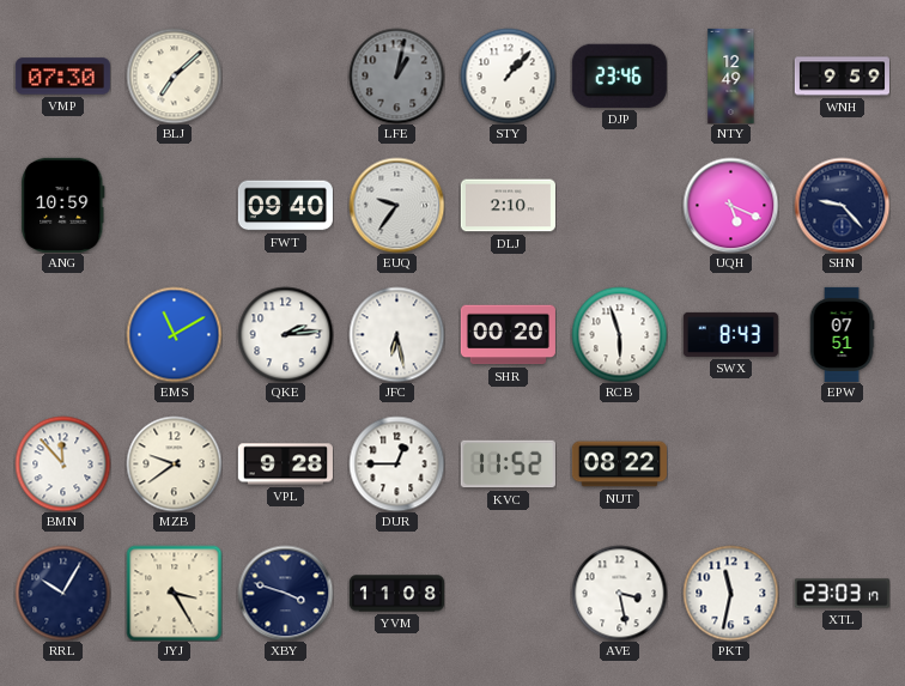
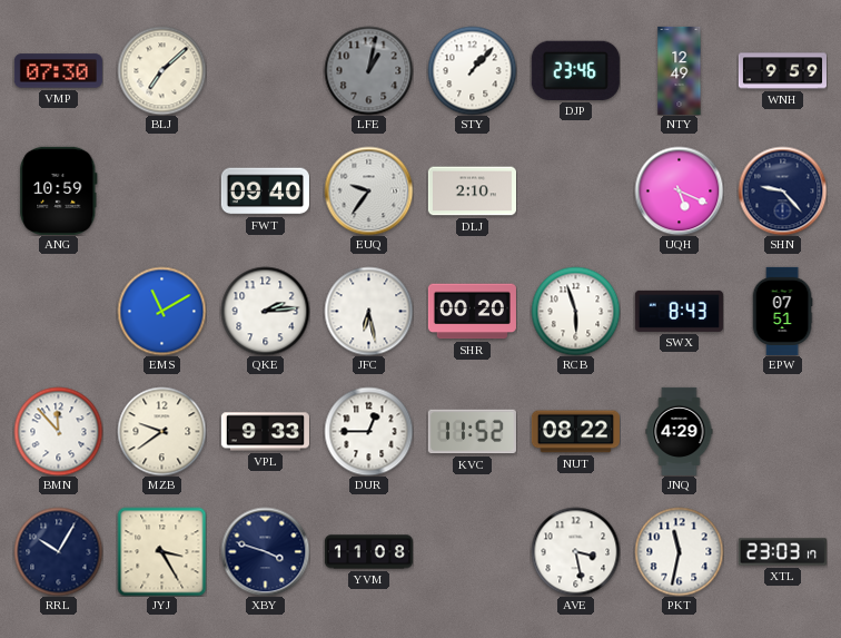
VPL: 9:28 -> 9:33 (265, 432)
JNQ: none -> 4:29 (680, 431)
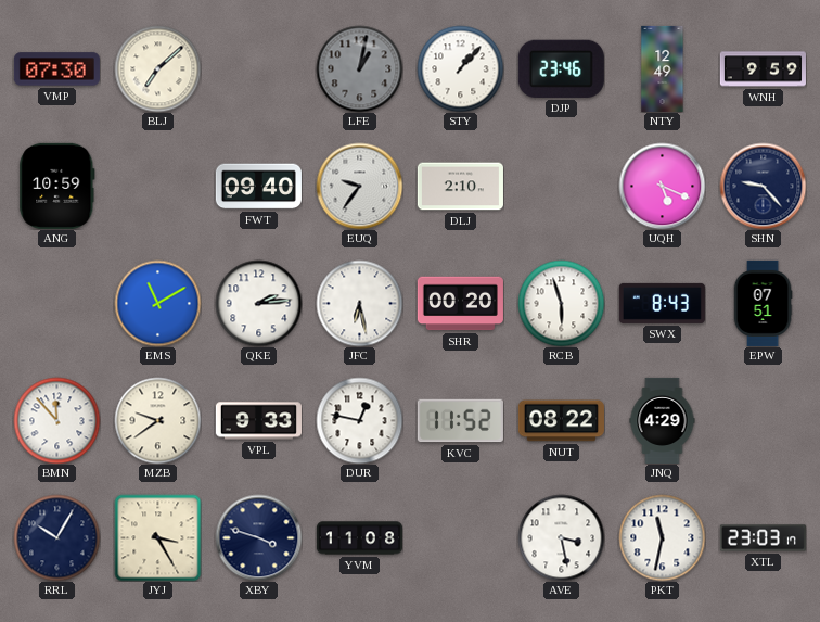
DUR: 12:45 -> 12:47 (359, 420)
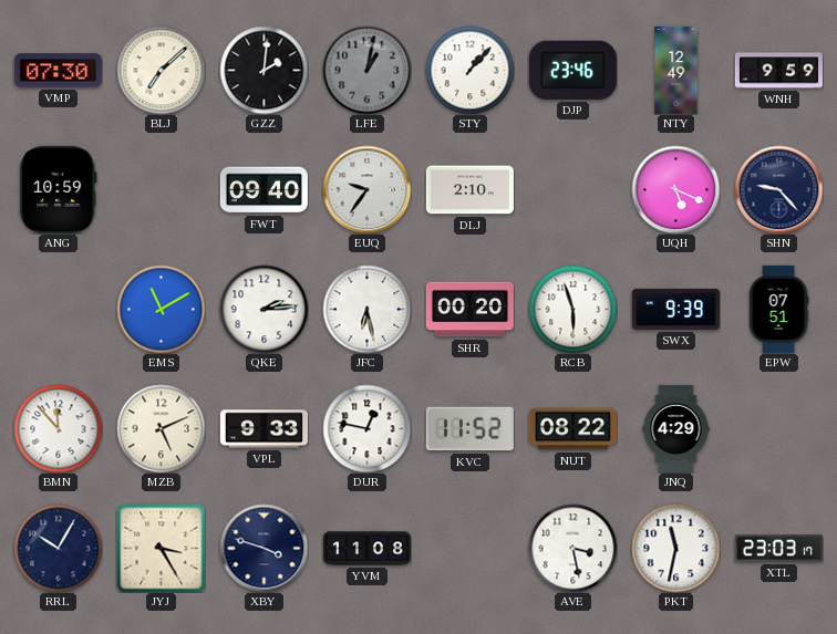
GZZ: none -> 2:01 (263, 70)
SWX: 8:43 -> 9:39 (675, 309)
MZB: 9:39 -> 5:11 (161, 428)
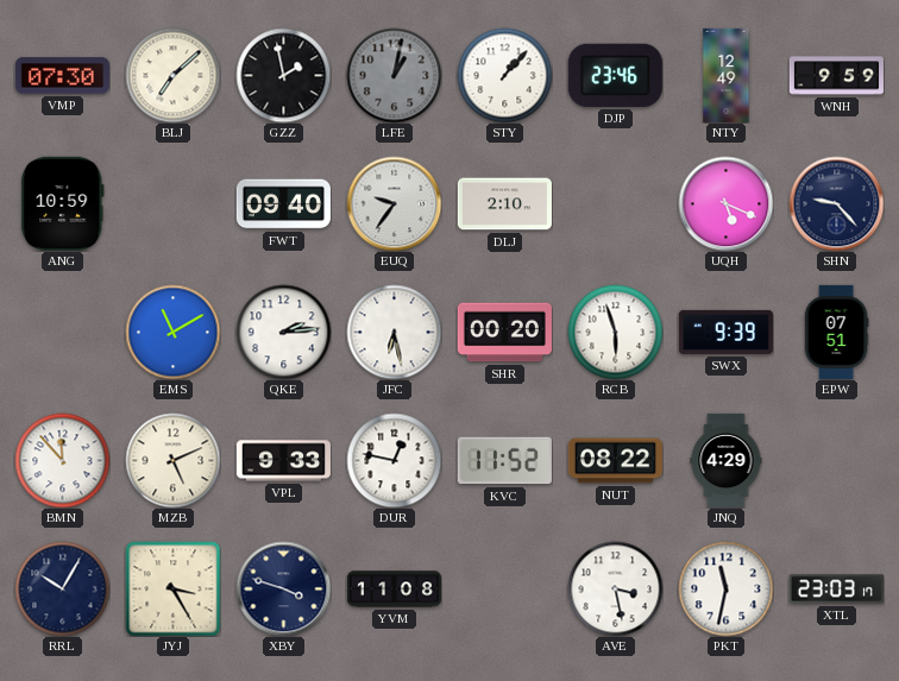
GZZ: 2:01 -> 1:58 (283, 75)
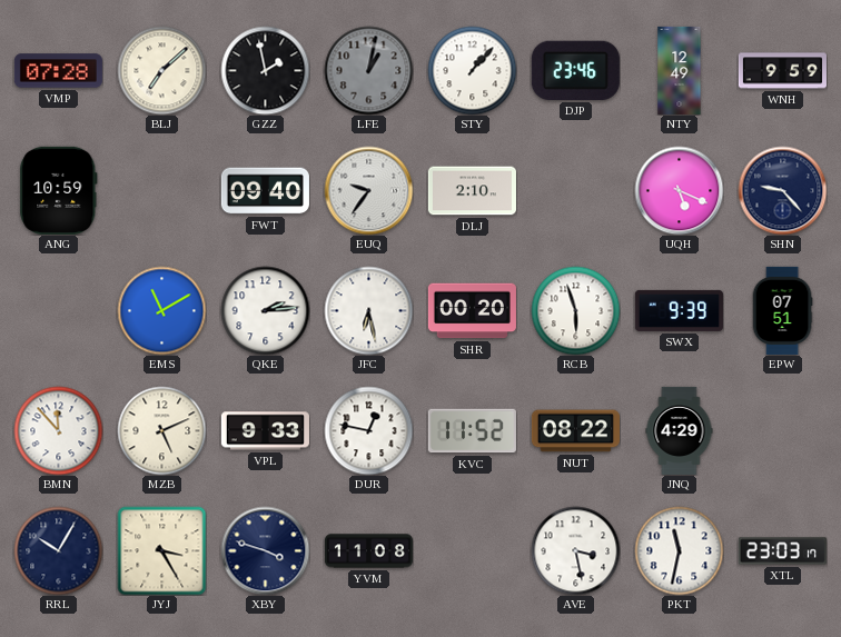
VMP: 07:30 -> 07:28 (58, 71)
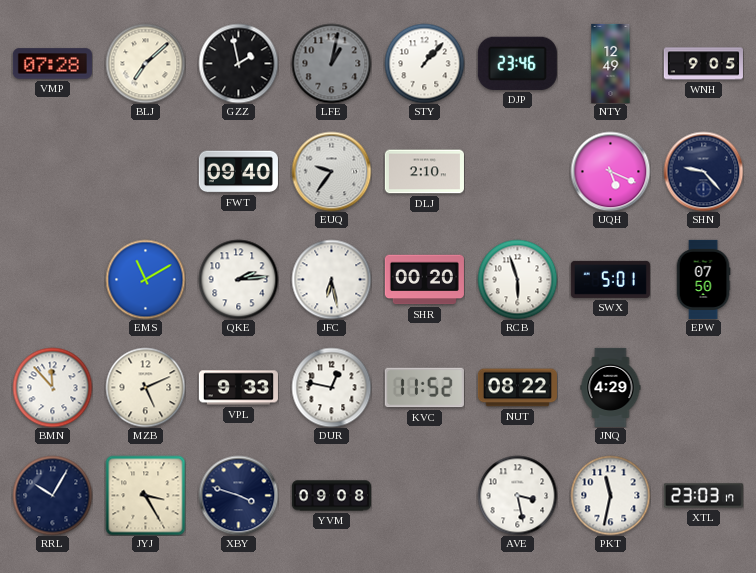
WNH: 9:59 -> 9:05 (703, 64)
ANG: 10:59 -> none (59, 190)
SWX: 9:39 -> 5:01 (610, 279)
EPW: 07:51 -> 07:50 (703, 279)
YVM: 11:08 -> 09:08 (331, 496)
